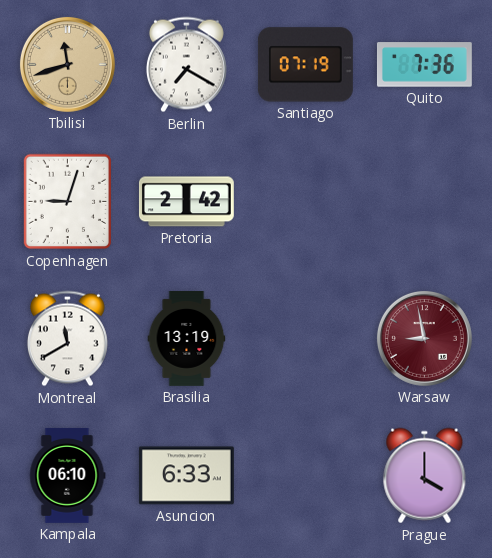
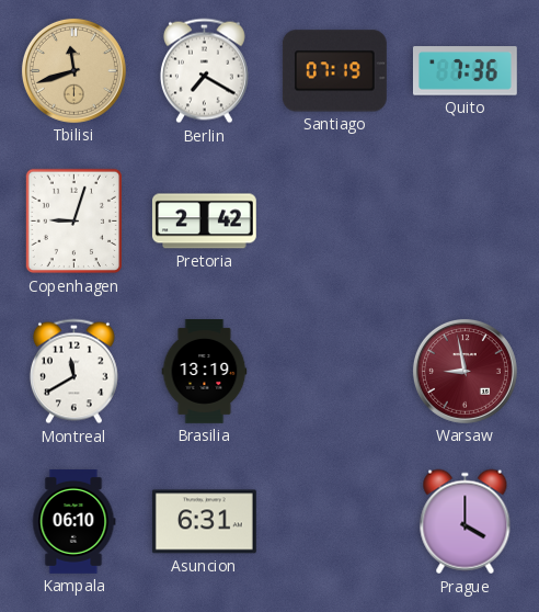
Asuncion: 6:33 -> 6:31 (204, 522)
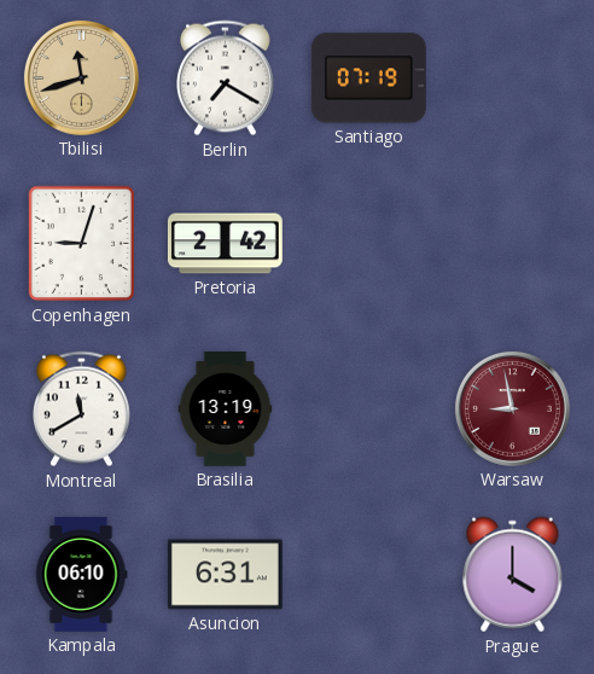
Quito: 7:36 -> none (465, 71)
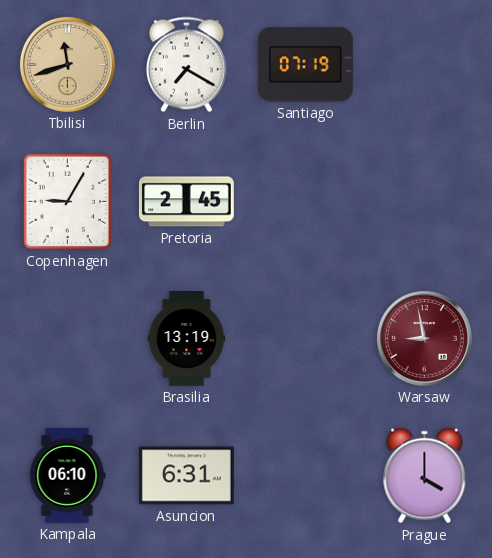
Copenhagen: 9:03 -> 9:05 (67, 202)
Pretoria: 2:42 -> 2:45 (186, 202)
Montreal: 11:40 -> none (81, 409)
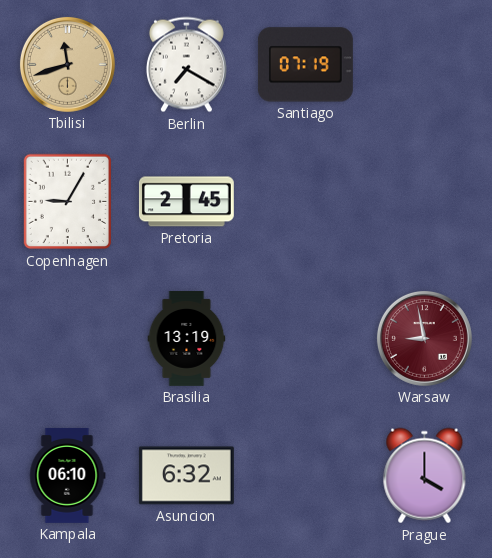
Asuncion: 6:31 -> 6:32 (186, 476)
